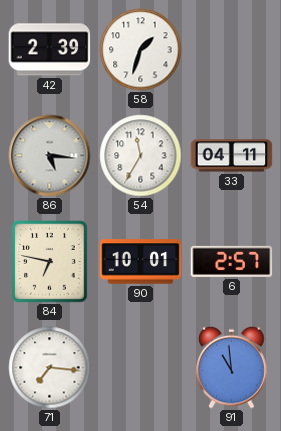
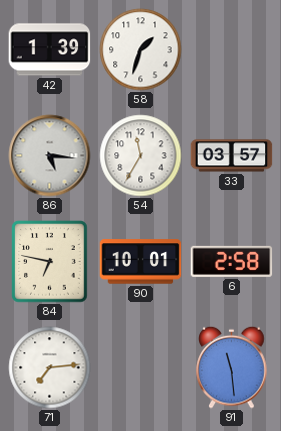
42: 2:39 -> 1:39 (50, 50)
33: 04:11 -> 03:57 (232, 156)
6: 2:57 -> 2:58 (232, 261)
71: 7:16 -> 7:14 (50, 368)
91: 10:59 -> 11:29 (232, 367)
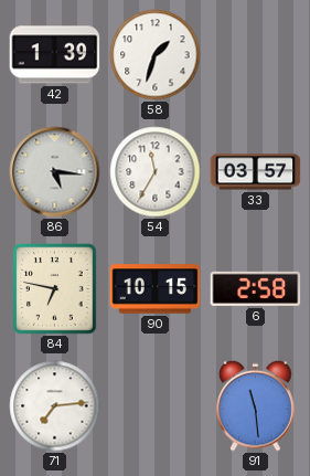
90: 10:01 -> 10:15 (156, 289)
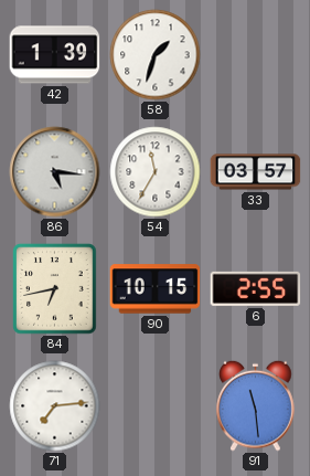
84: 6:47 -> 6:43 (55, 289)
6: 2:58 -> 2:55 (256, 288)
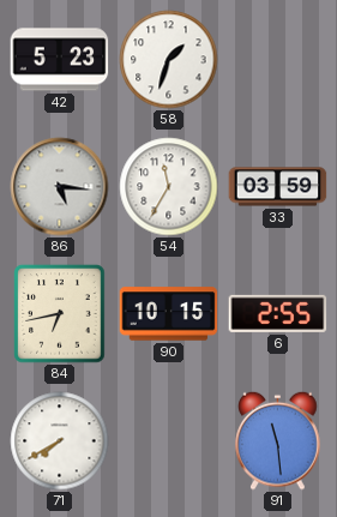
42: 1:39 -> 5:23 (60, 60)
33: 03:57 -> 03:59 (278, 187)
71: 7:14 -> 7:40 (60, 441)
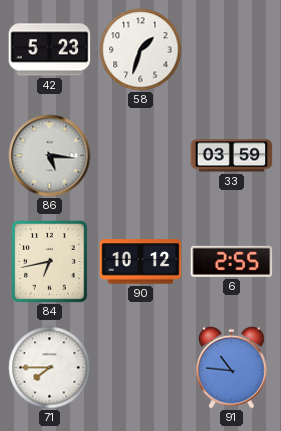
54: 11:35 -> none (169, 187)
90: 10:15 -> 10:12 (141, 262)
71: 7:40 -> 7:45 (50, 368)
91: 11:29 -> 10:46 (232, 367)
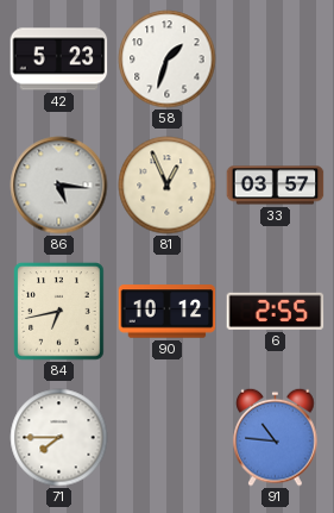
81: none -> 12:56 (168, 186)
33: 03:59 -> 03:57 (276, 186)
